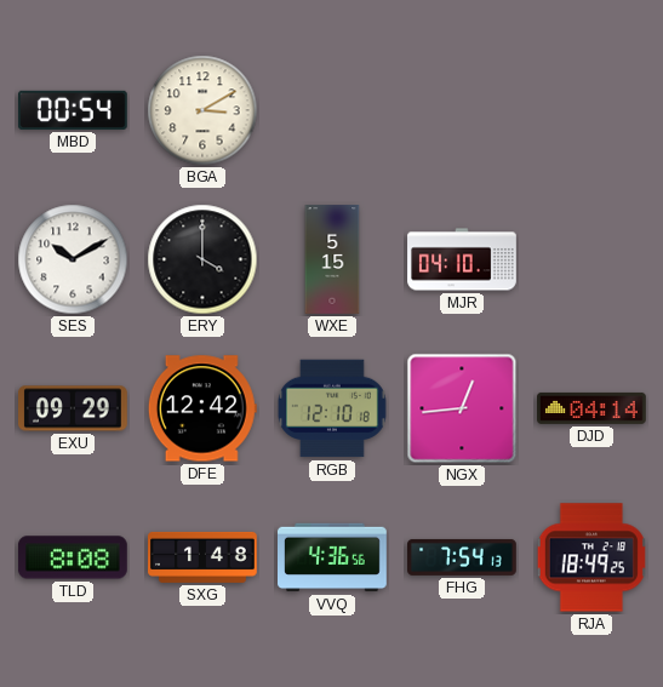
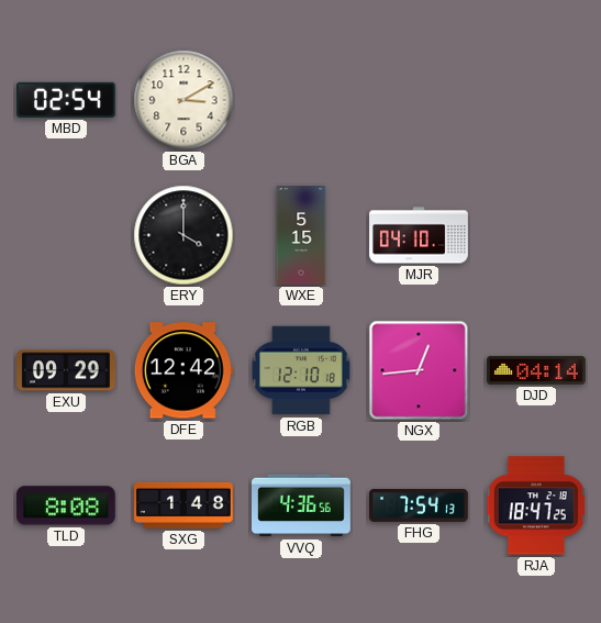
MBD: 00:54 -> 02:54 (66, 100)
SES: 10:10 -> none (73, 259)
RJA: 18:49 -> 18:47 (536, 505)
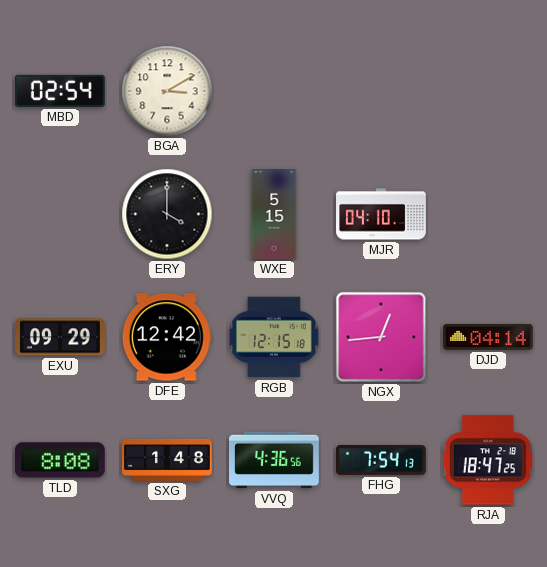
RGB: 12:10 -> 12:15 (275, 337)
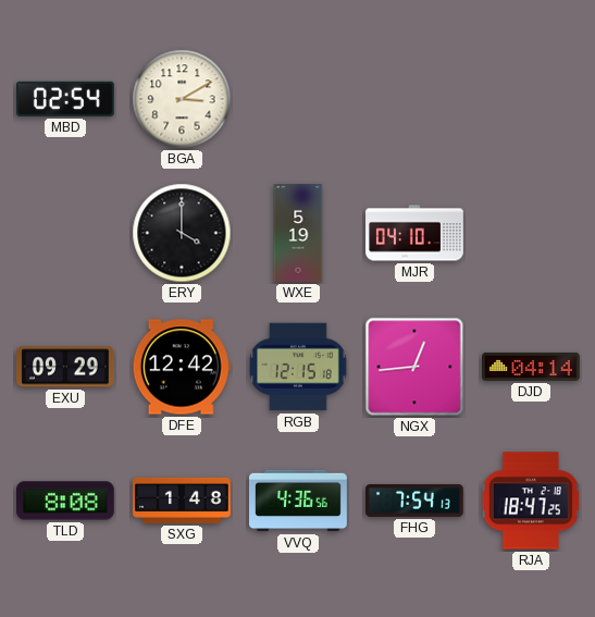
WXE: 5:15 -> 5:19 (298, 233)
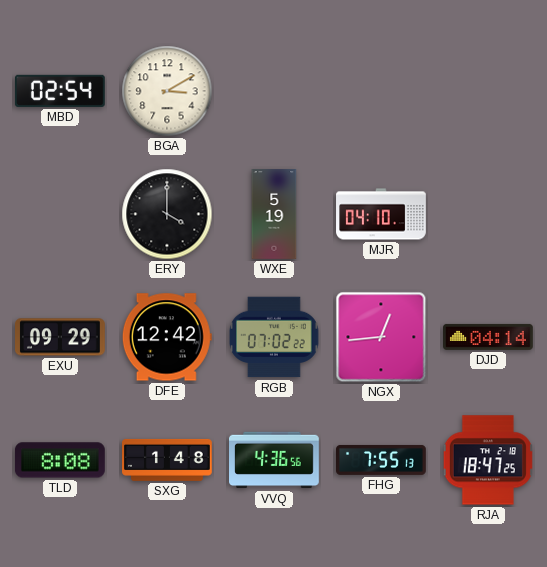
RGB: 12:15 -> 07:02 (275, 337)
FHG: 7:54 -> 7:55 (381, 460)
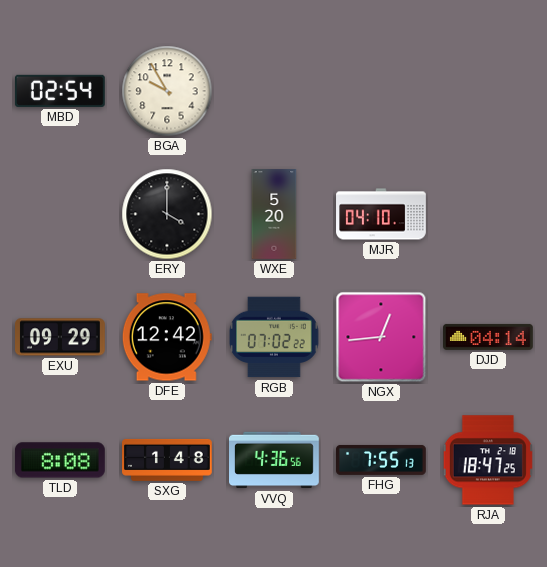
BGA: 3:10 -> 9:55 (167, 91)
WXE: 5:19 -> 5:20 (274, 214)
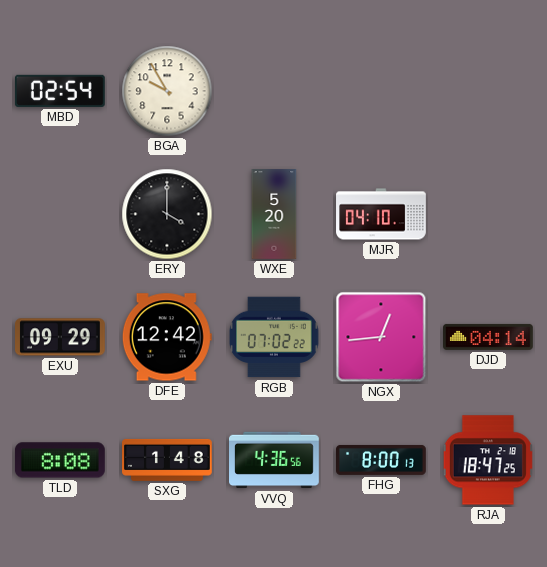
FHG: 7:55 -> 8:00 (381, 460)
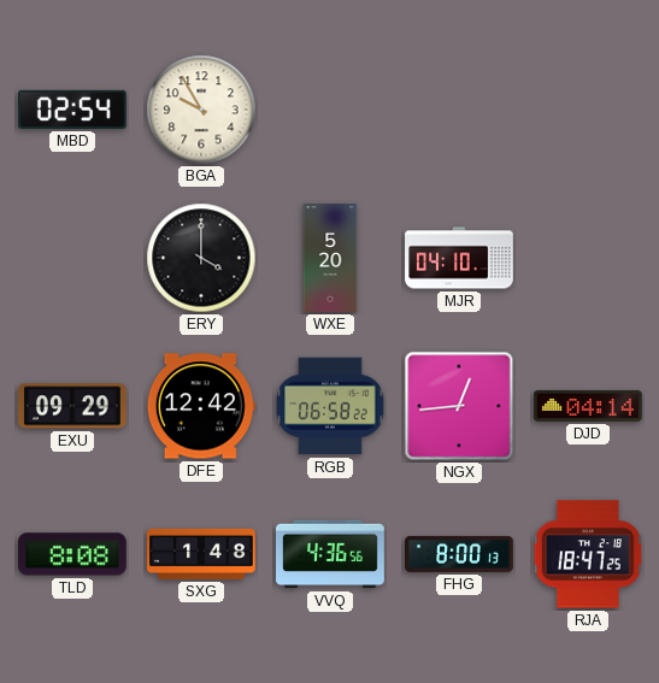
RGB: 07:02 -> 06:58 (331, 406)
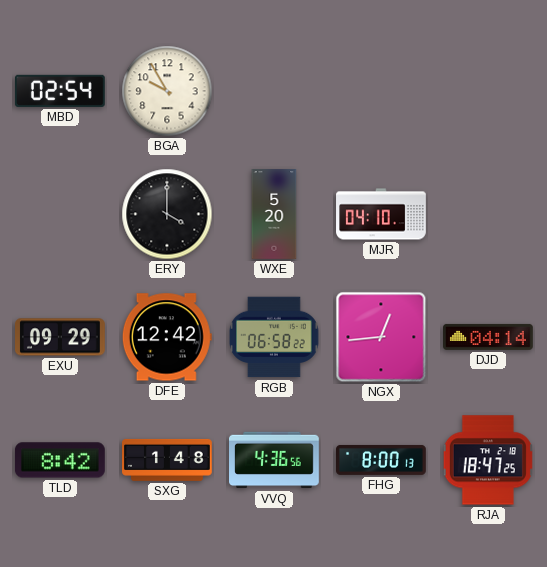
TLD: 8:08 -> 8:42 (60, 460)
